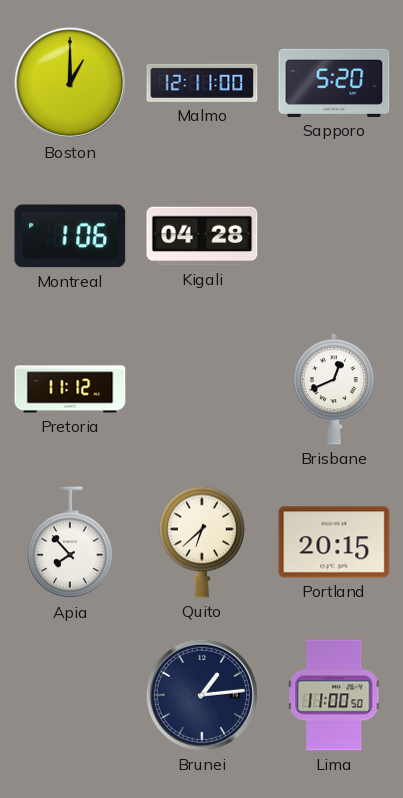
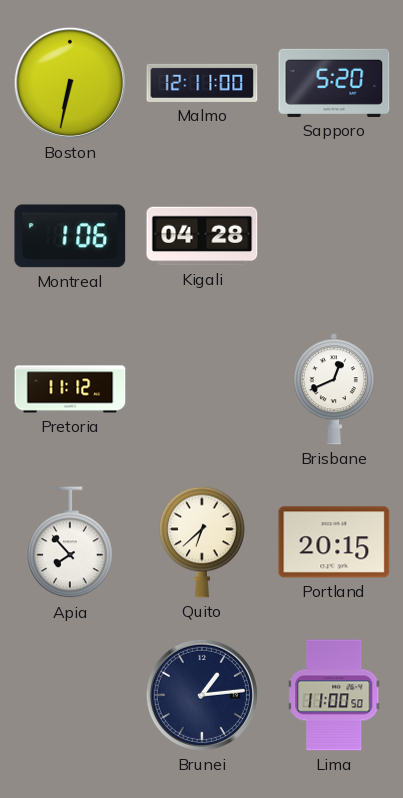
Boston: 1:00 -> 6:32 (70, 83)
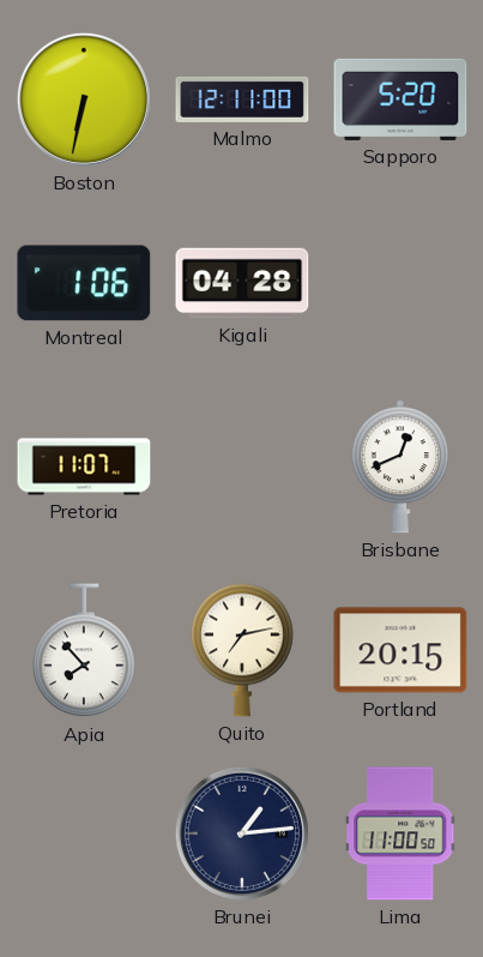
Pretoria: 11:12 -> 11:07 (84, 467)
Quito: 6:38 -> 7:13 (242, 650)
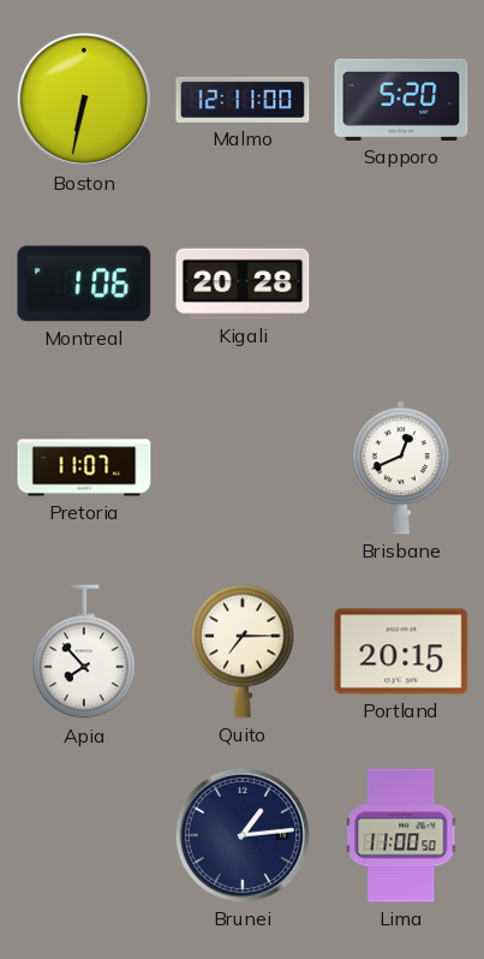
Kigali: 04:28 -> 20:28 (243, 284)
Quito: 7:13 -> 7:15 (243, 651)
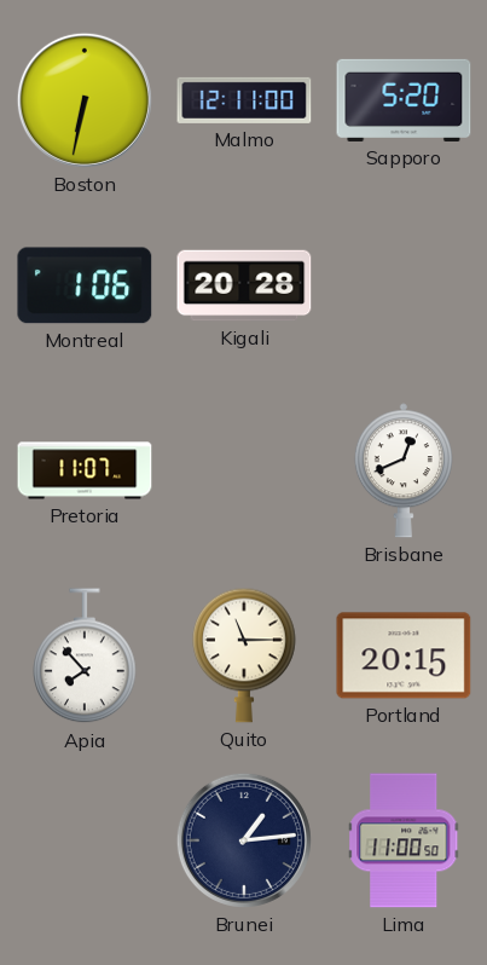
Quito: 7:15 -> 11:15 (244, 655)
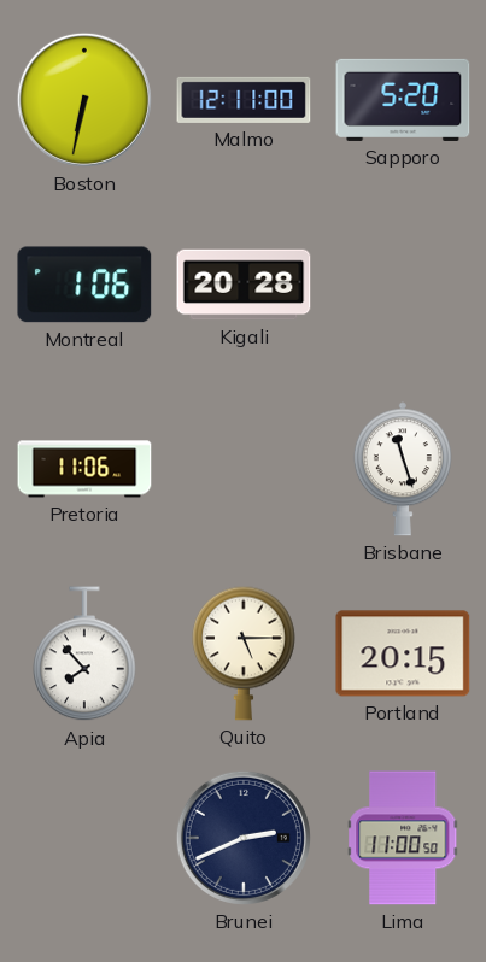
Pretoria: 11:07 -> 11:06 (84, 469)
Brisbane: 12:41 -> 11:27 (403, 469)
Quito: 11:15 -> 5:15 (244, 653)
Brunei: 1:14 -> 2:41 (244, 838)
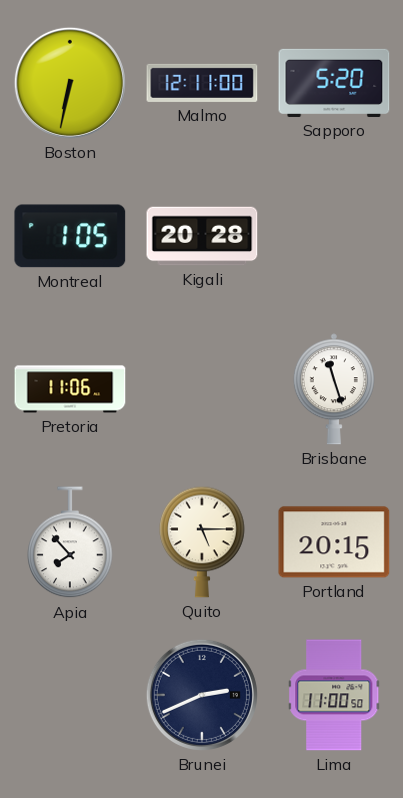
Montreal: 1:06 -> 1:05 (70, 236)
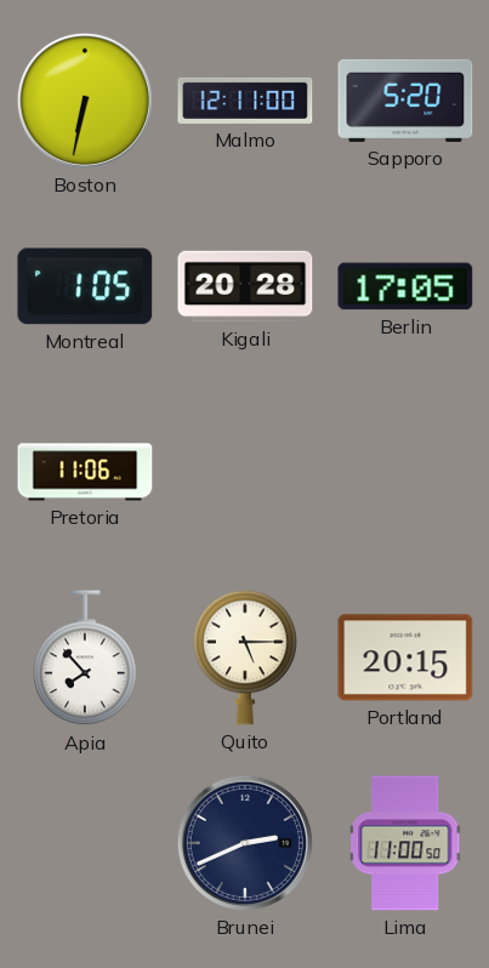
Berlin: none -> 17:05 (405, 286)
Brisbane: 11:27 -> none (334, 389)
